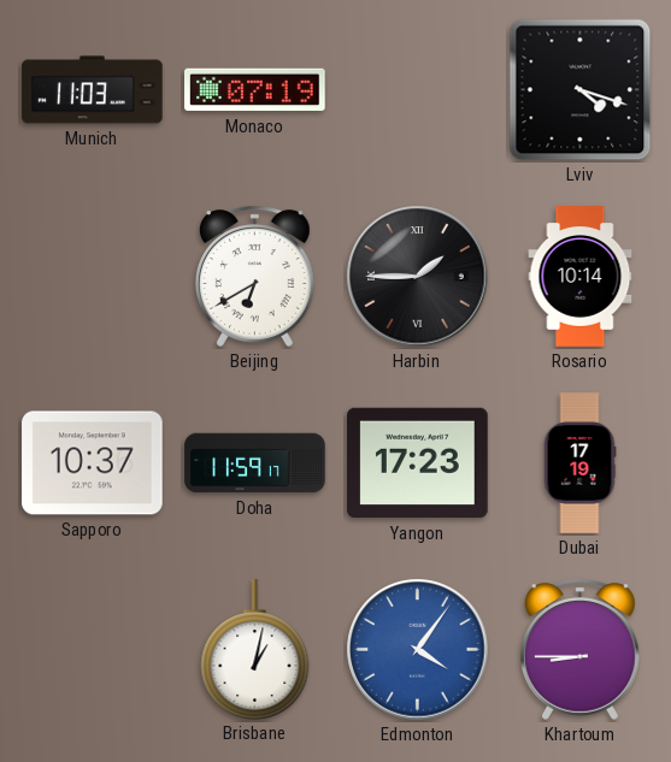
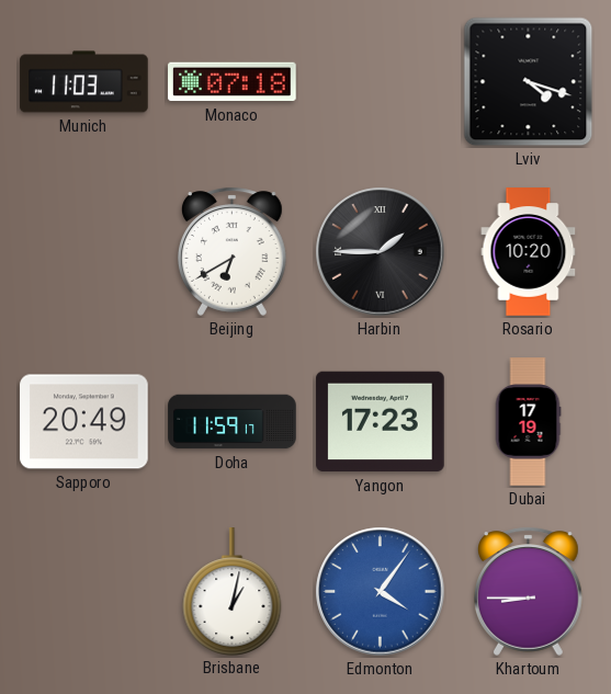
Monaco: 07:19 -> 07:18 (233, 82)
Rosario: 10:14 -> 10:20 (529, 252)
Sapporo: 10:37 -> 20:49 (84, 422)
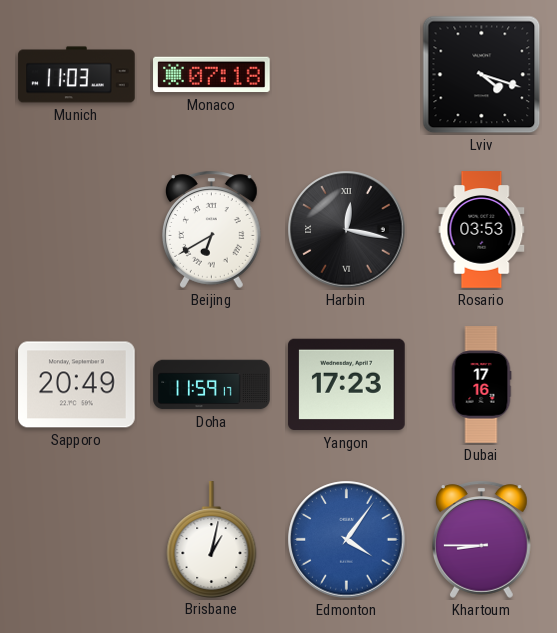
Harbin: 1:45 -> 12:17 (347, 230)
Rosario: 10:20 -> 03:53 (482, 230)
Dubai: 17:19 -> 17:16 (481, 385)
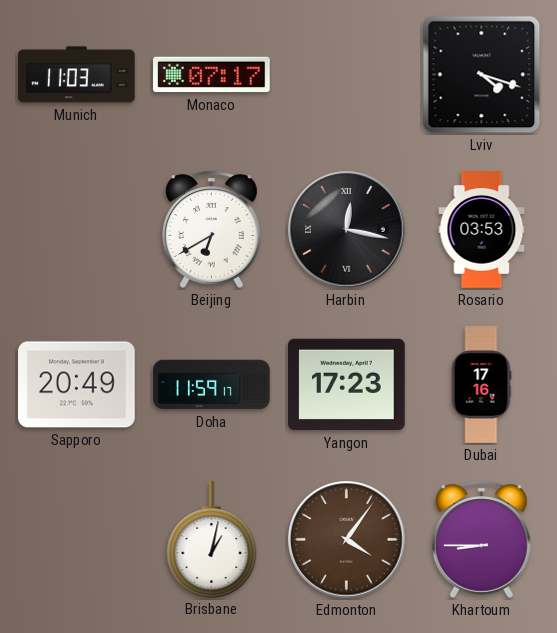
Monaco: 07:18 -> 07:17 (212, 75)
Edmonton dial: blue -> brown (347, 540)
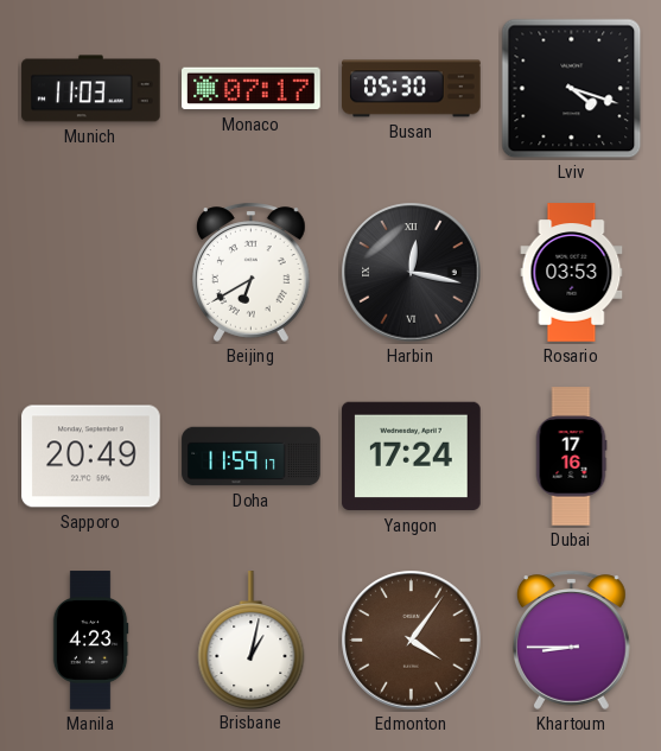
Busan: none -> 05:30 (412, 89)
Yangon: 17:23 -> 17:24 (412, 457)
Manila: none -> 4:23 (90, 641)
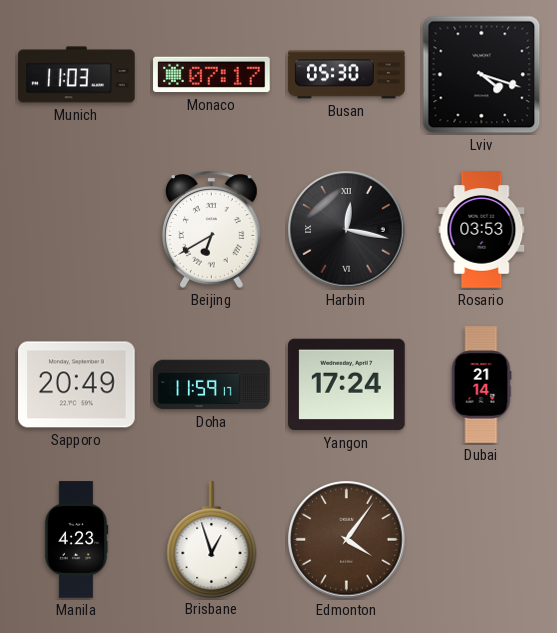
Dubai: 17:16 -> 21:14 (481, 385)
Brisbane: 1:02 -> 12:57 (212, 539)
Khartoum: 8:45 -> none (572, 639)
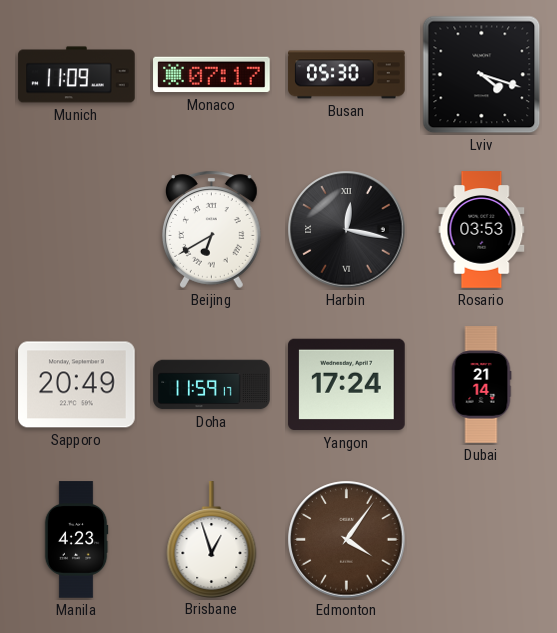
Munich: 11:03 -> 11:09 (77, 75)
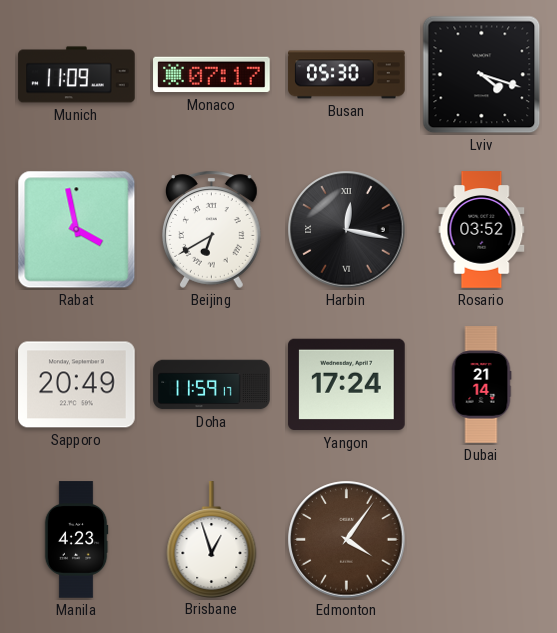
Rabat: none -> 3:58 (77, 230)
Rosario: 03:53 -> 03:52 (482, 230)
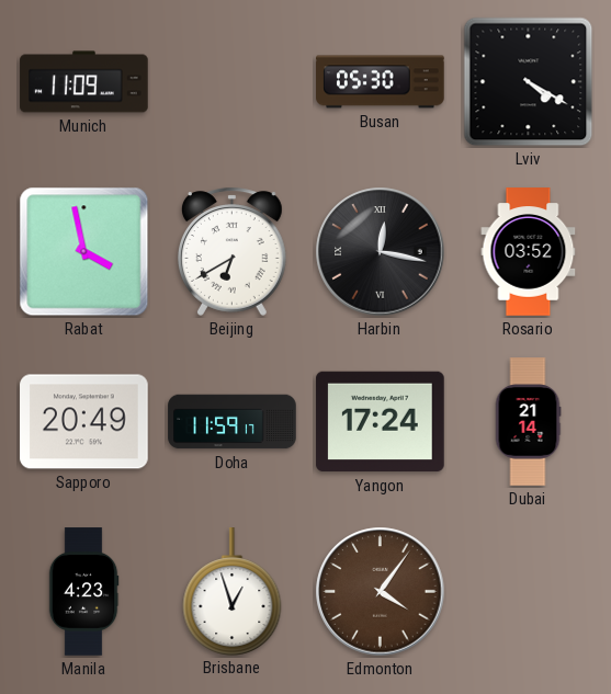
Monaco: 07:17 -> none (212, 75)
Lviv: 4:18 -> 4:20 (529, 82)
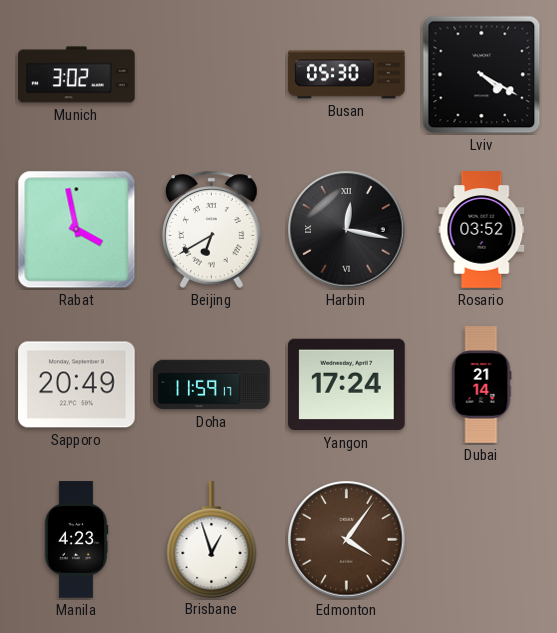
Munich: 11:09 -> 3:02 (77, 75)
